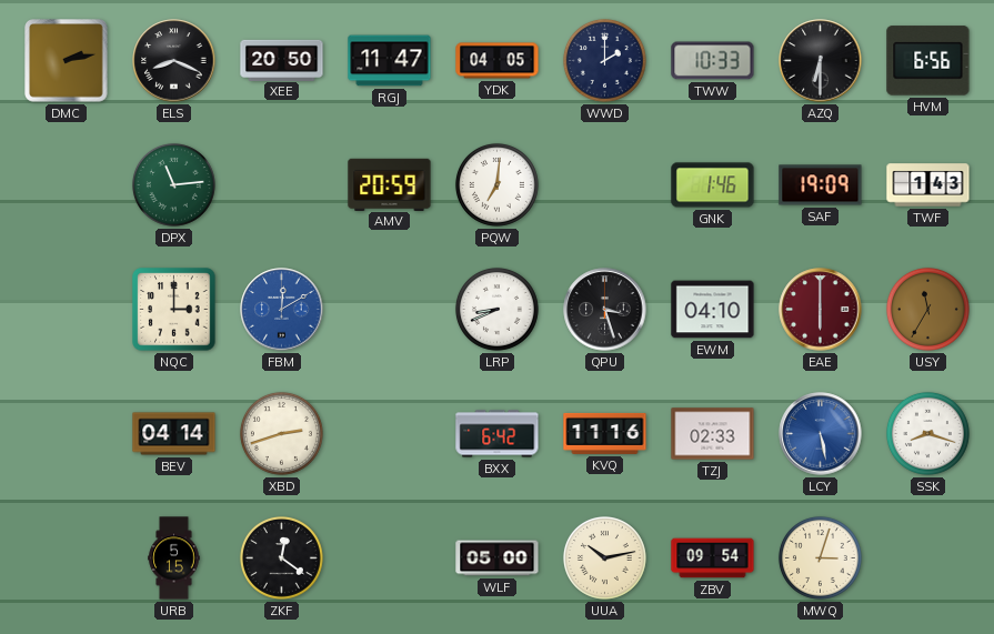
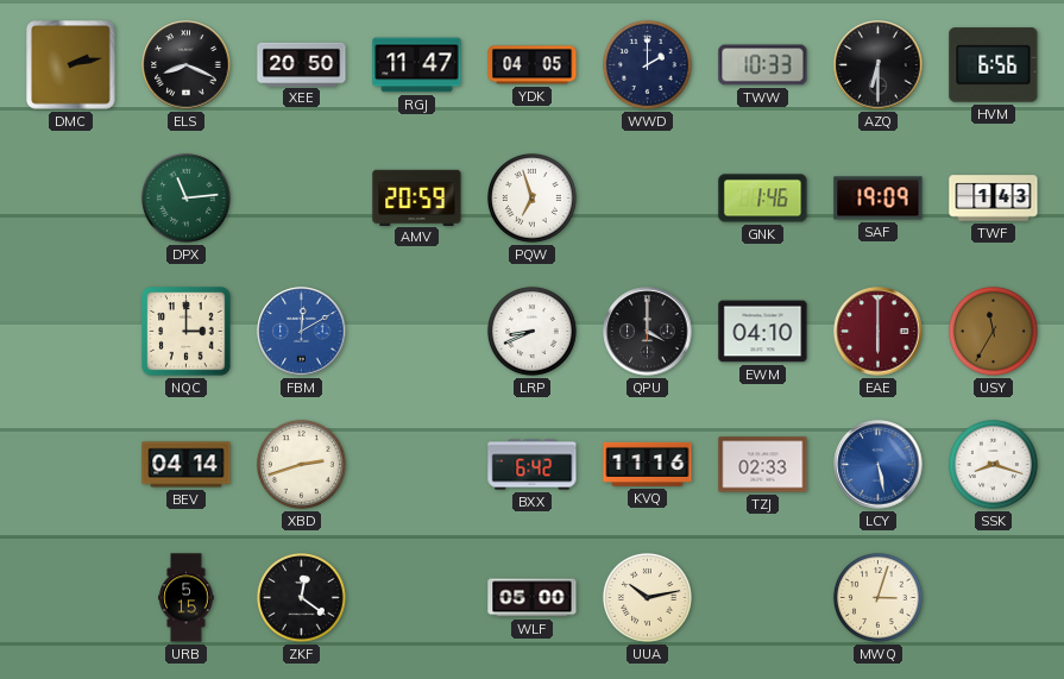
PQW: 7:01 -> 6:57 (531, 197)
QPU: 3:27 -> 4:00 (648, 332)
ZBV: 09:54 -> none (713, 558)
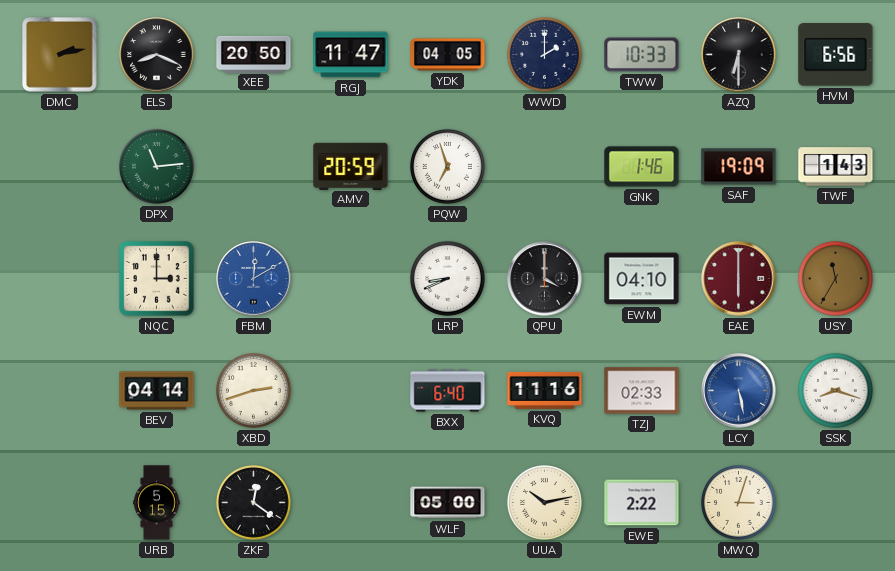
BXX: 6:42 -> 6:40 (448, 391)
EWE: none -> 2:22 (642, 503)
